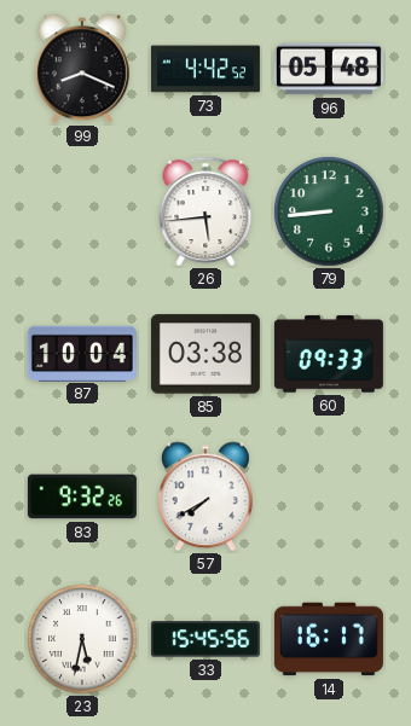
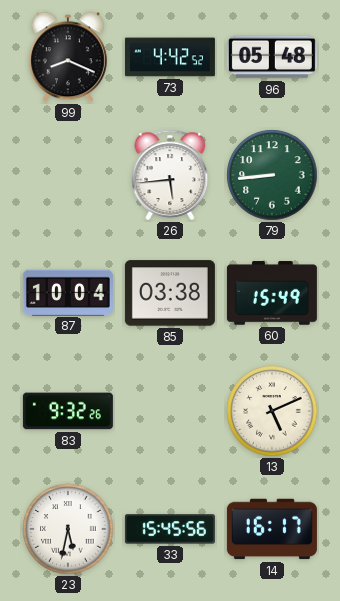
60: 09:33 -> 15:49 (272, 293)
57: 7:40 -> none (205, 496)
13: none -> 5:11 (272, 411)
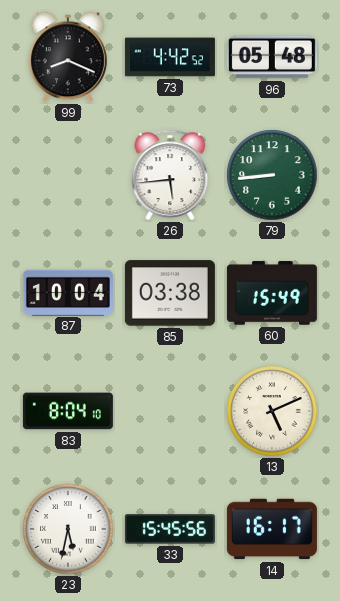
83: 9:32 -> 8:04 (68, 411)
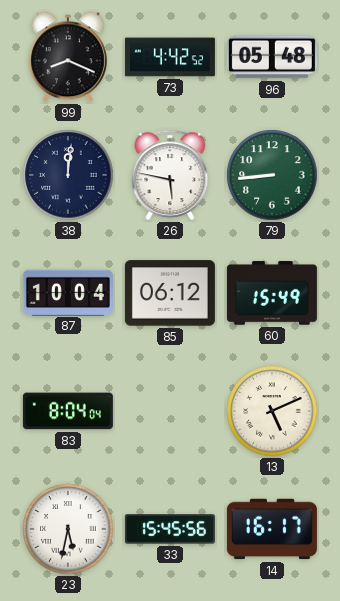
38: none -> 12:01 (68, 175)
26: 5:44 -> 5:47 (170, 175)
85: 03:38 -> 06:12 (170, 293)
83: 8:04:10 -> 8:04:04 (68, 411)
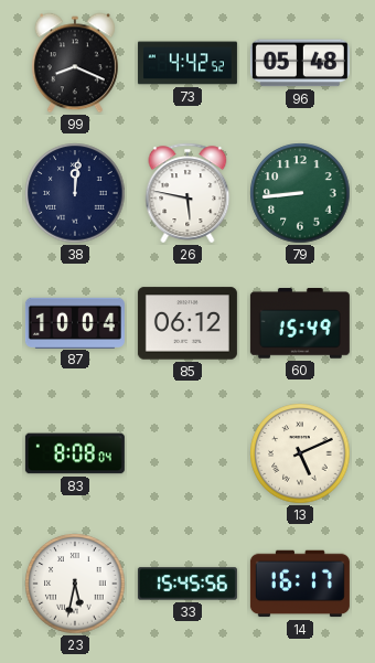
83: 8:04 -> 8:08 (75, 453)
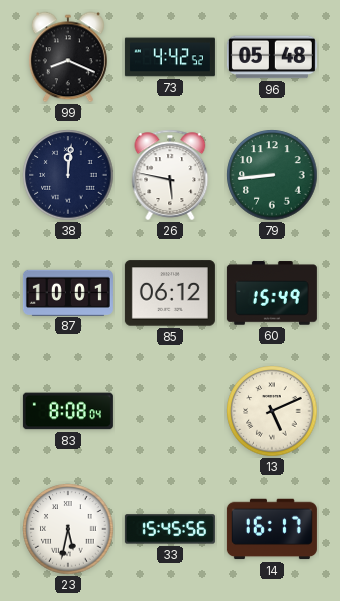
87: 10:04 -> 10:01 (68, 292)
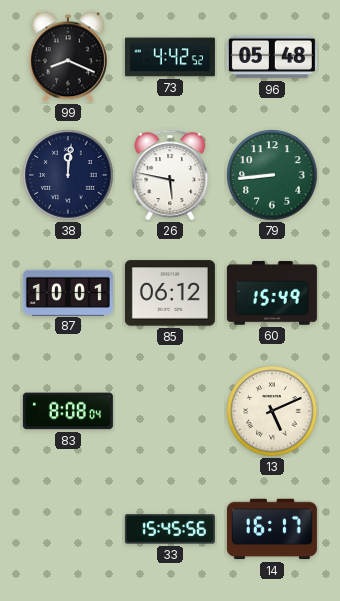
23: 5:32 -> none (68, 529)
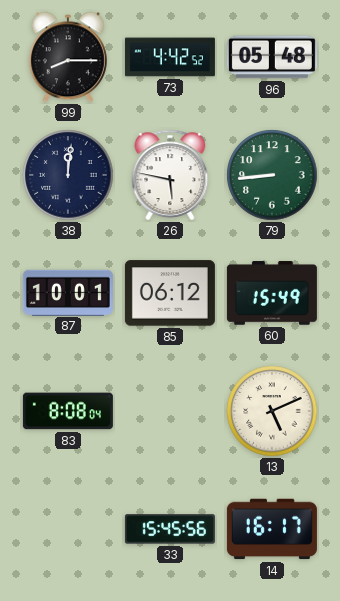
99: 8:19 -> 8:15 (68, 57)
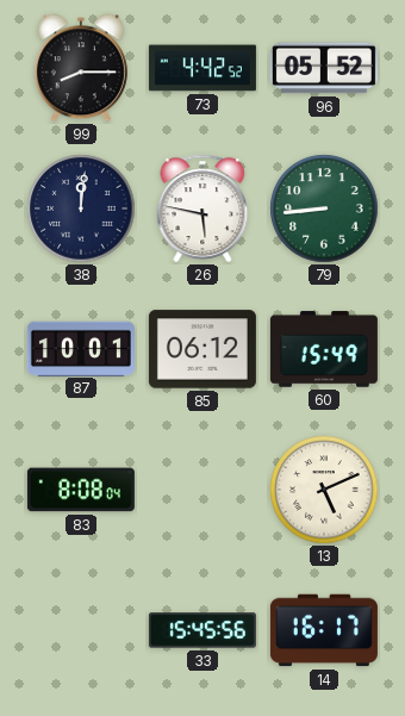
96: 05:48 -> 05:52 (324, 68)
